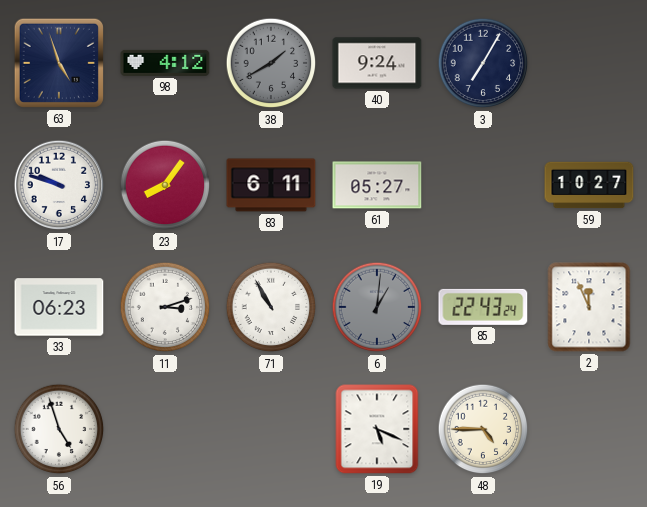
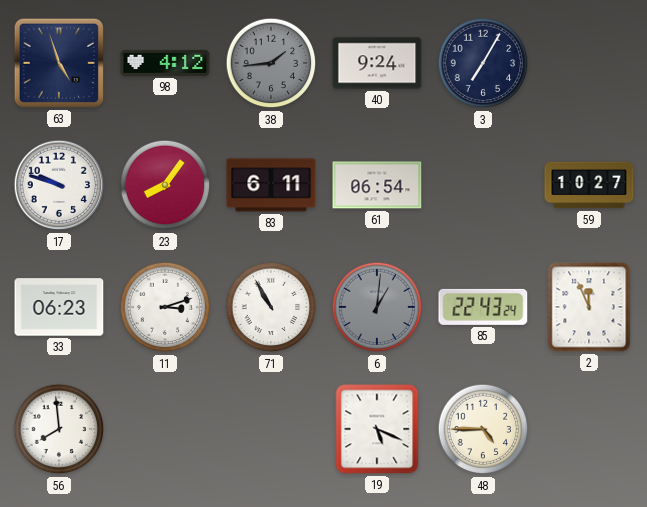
38: 1:40 -> 1:44 (271, 63)
61: 05:27 -> 06:54 (377, 185)
56: 4:57 -> 7:59 (59, 429)
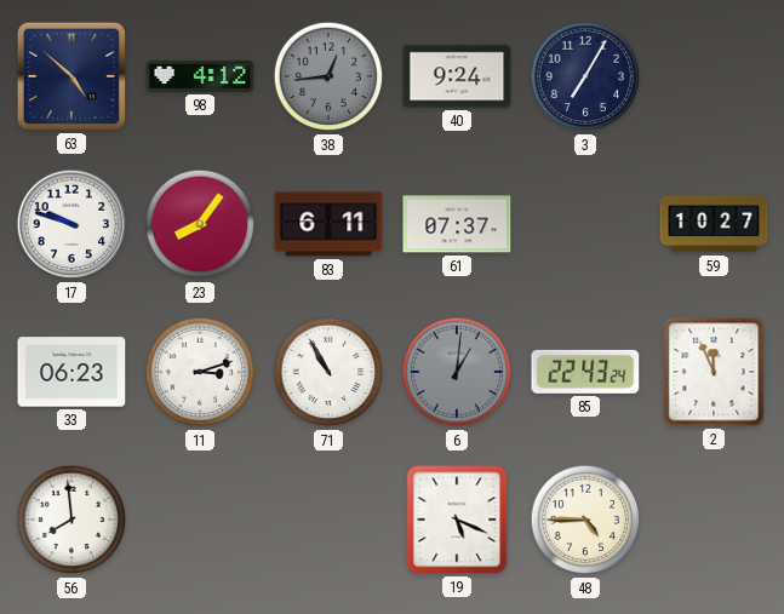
63: 4:57 -> 4:52 (71, 76)
38: 1:44 -> 12:44 (328, 76)
61: 06:54 -> 07:37 (457, 224)
